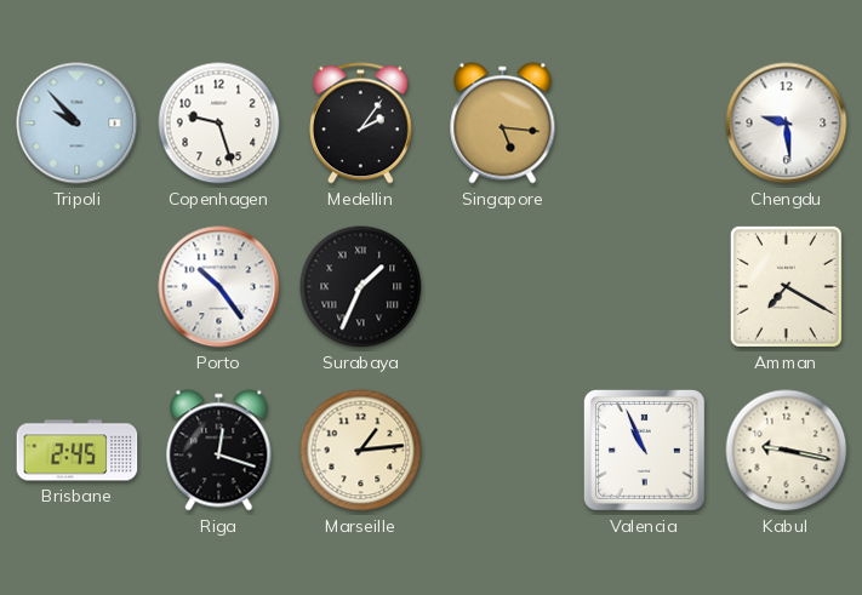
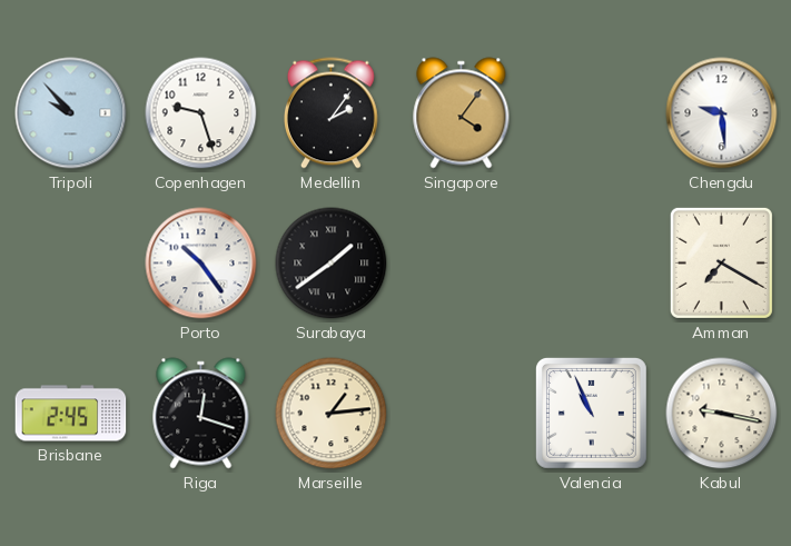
Singapore: 5:16 -> 4:06 (462, 113)
Surabaya: 1:34 -> 1:39 (332, 264)
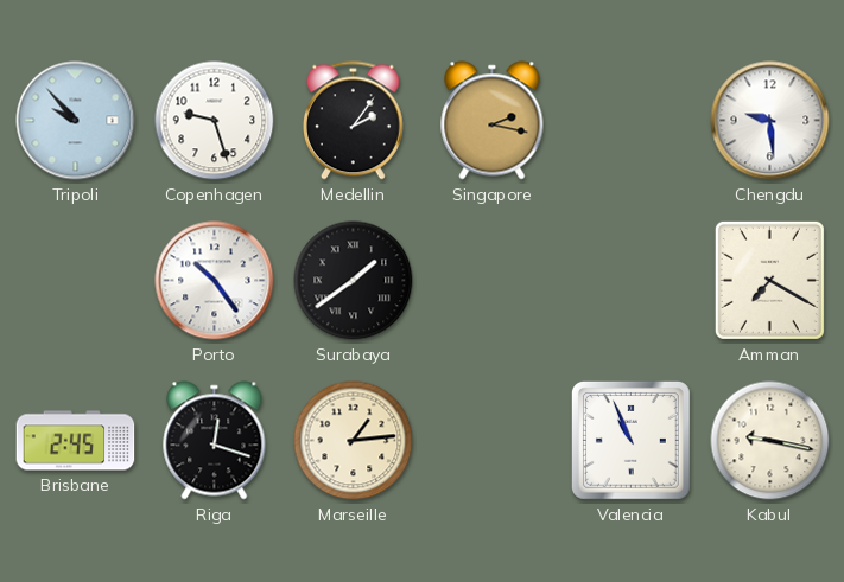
Singapore: 4:06 -> 2:17 (493, 121)
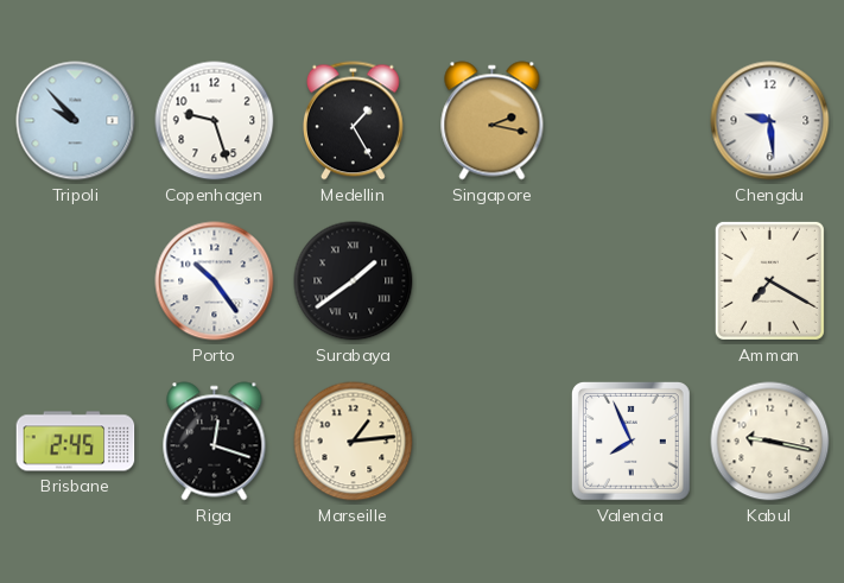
Medellin: 2:06 -> 1:25 (353, 121)
Valencia: 10:56 -> 7:56 (630, 441)
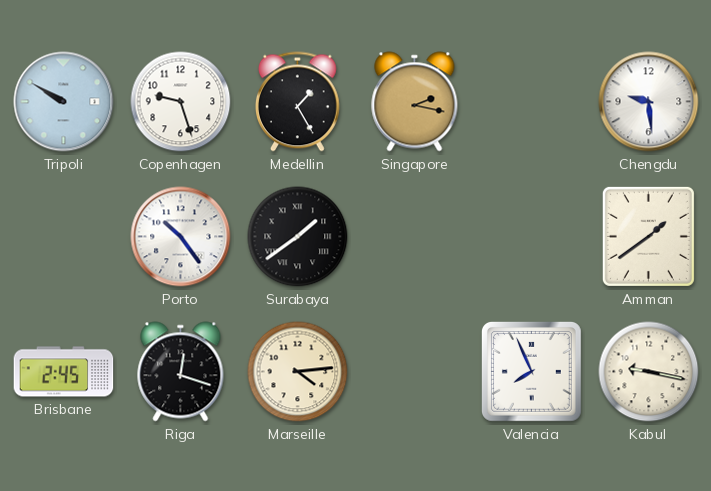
Tripoli: 9:53 -> 9:50 (64, 102)
Amman: 7:20 -> 1:39 (648, 236)
Marseille: 1:14 -> 4:14 (298, 372)
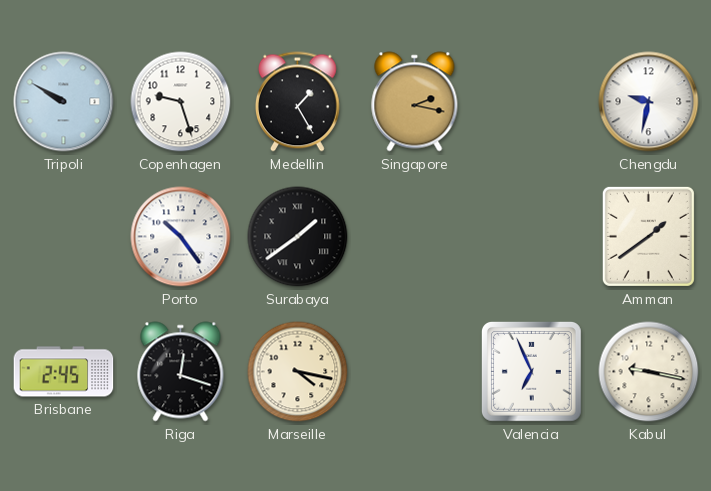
Chengdu: 9:29 -> 9:32 (649, 102)
Marseille: 4:14 -> 4:17 (298, 372)
Valencia: 7:56 -> 6:56 (531, 371)
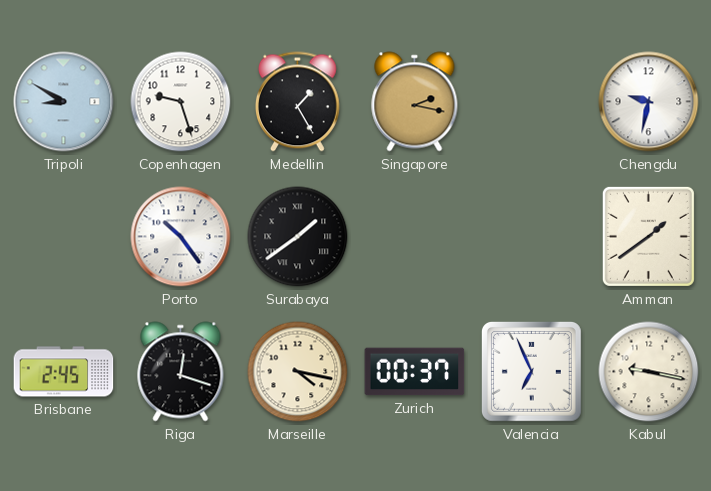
Tripoli: 9:50 -> 8:50 (64, 102)
Zurich: none -> 00:37 (415, 372)
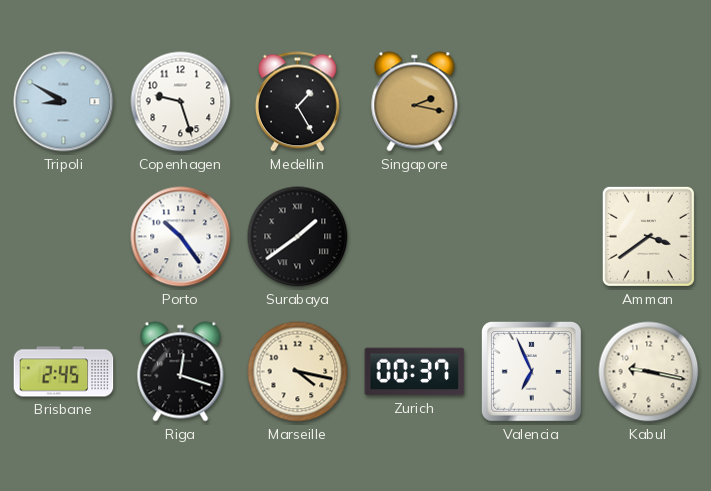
Chengdu: 9:32 -> none (649, 102)
Amman: 1:39 -> 3:39 (648, 236)
